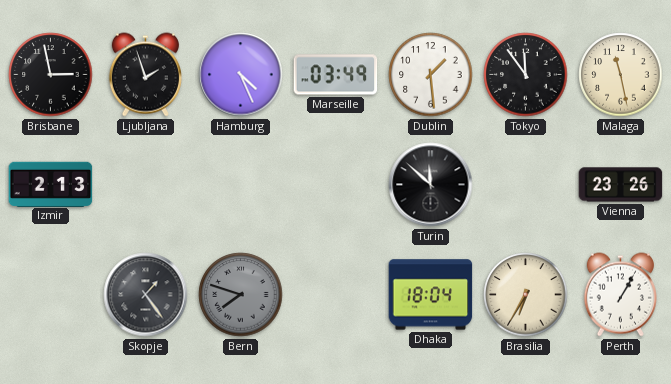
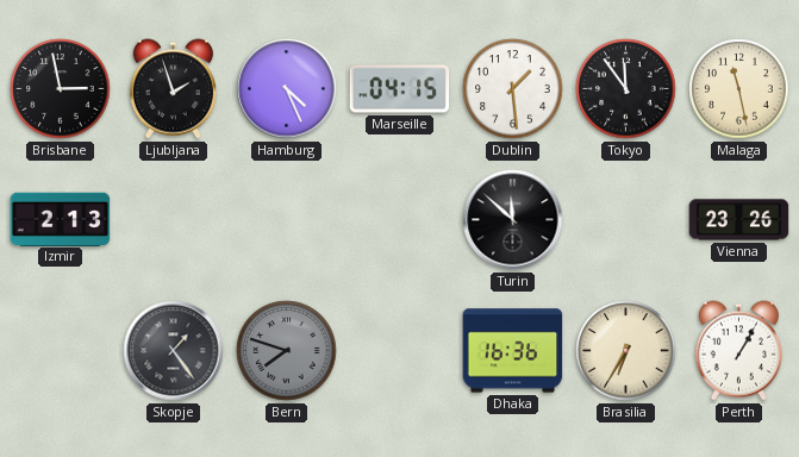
Marseille: 03:49 -> 04:15 (400, 89)
Dhaka: 18:04 -> 16:36 (513, 351)
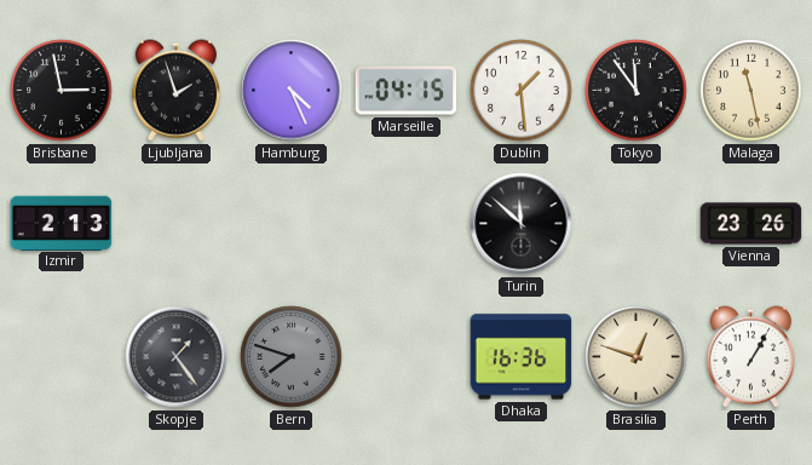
Brasilia: 6:35 -> 12:48 (637, 357)
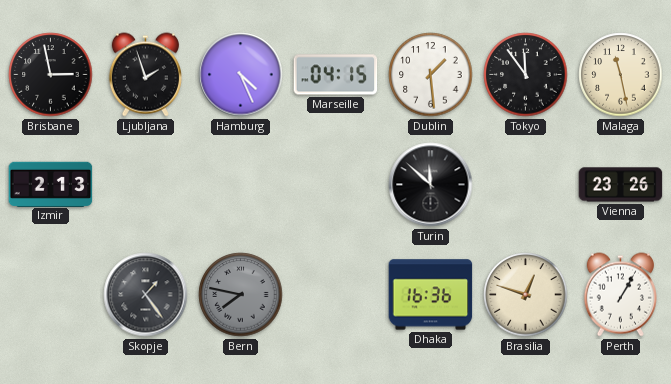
Bern: 7:48 -> 7:47 (241, 295)
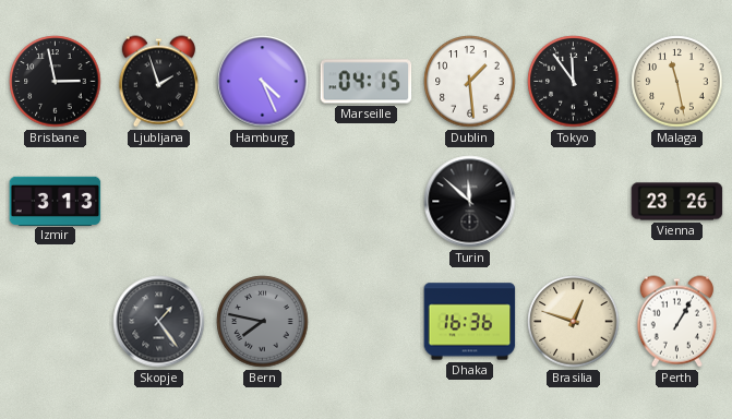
Izmir: 2:13 -> 3:13 (56, 201)
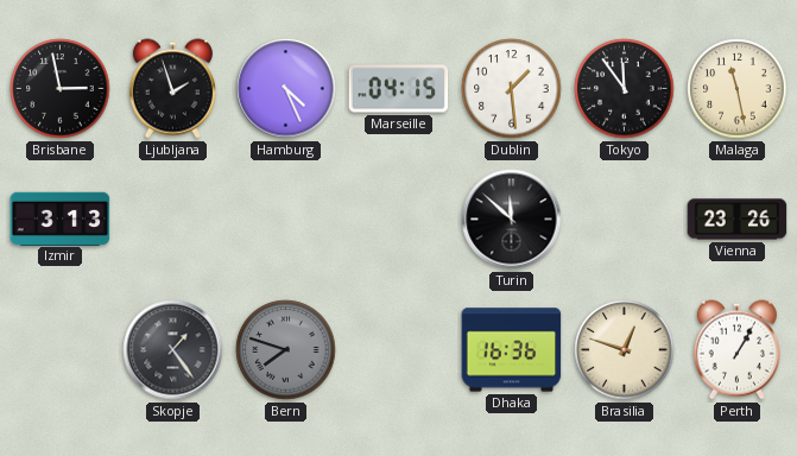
Bern: 7:47 -> 7:48 (286, 350)
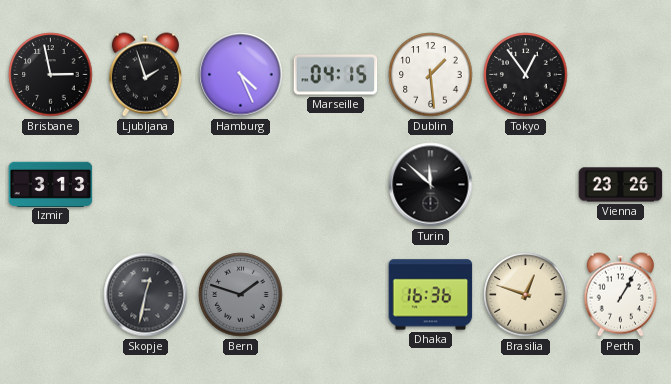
Tokyo: 11:54 -> 12:54 (526, 75)
Malaga: 11:28 -> none (738, 89)
Skopje: 1:24 -> 12:32 (146, 295)
Bern: 7:48 -> 1:48 (241, 295)
